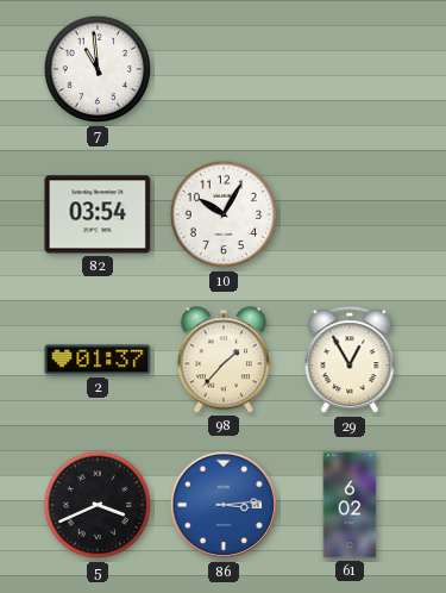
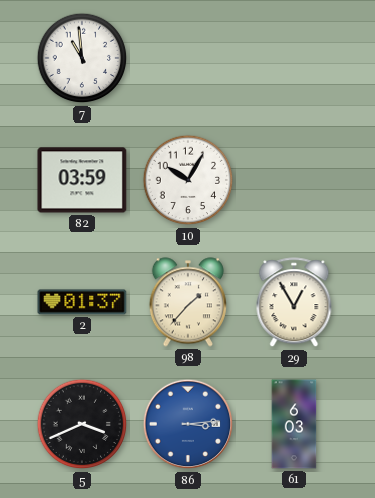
82: 03:54 -> 03:59 (82, 180)
61: 6:02 -> 6:03 (294, 424)
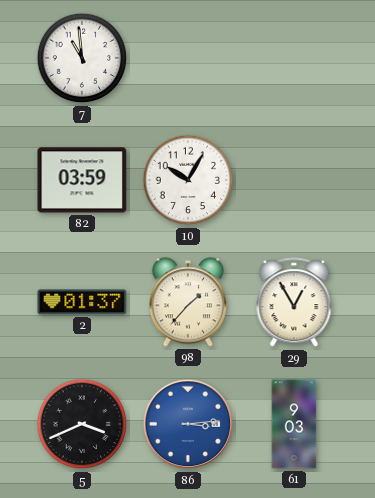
61: 6:03 -> 9:03 (294, 424)
